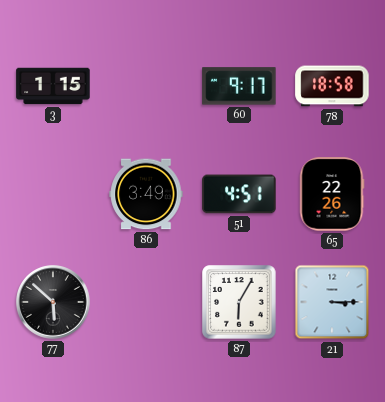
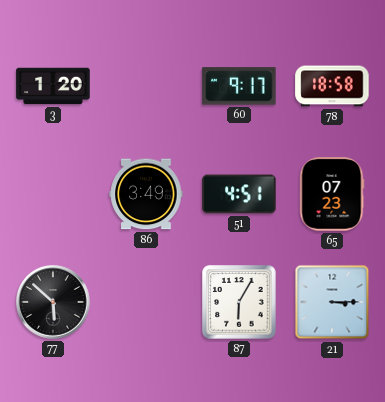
3: 1:15 -> 1:20 (53, 86)
65: 22:26 -> 07:23 (332, 194)
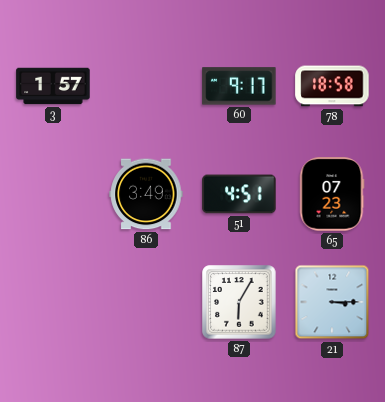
3: 1:20 -> 1:57 (53, 86)
77: 5:52 -> none (54, 303)
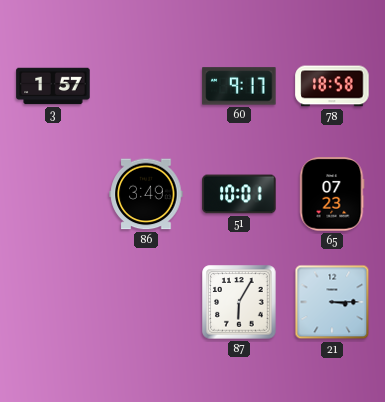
51: 4:51 -> 10:01 (239, 194)
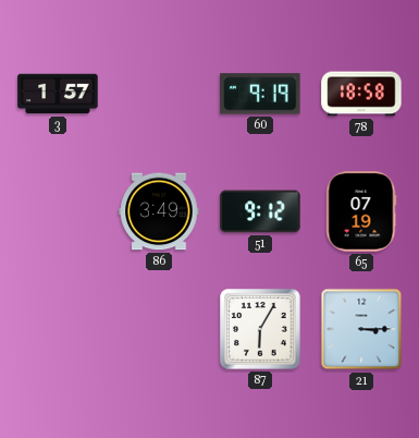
60: 9:17 -> 9:19 (260, 94)
51: 10:01 -> 9:12 (260, 211)
65: 07:23 -> 07:19 (361, 211)
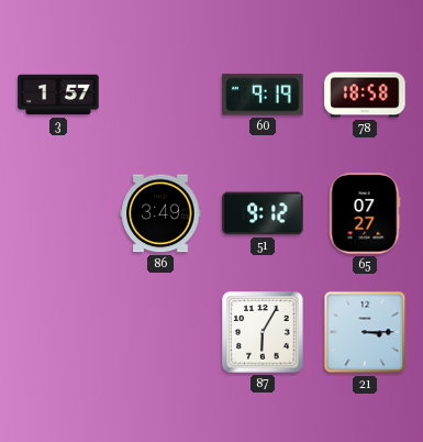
65: 07:19 -> 07:27 (365, 213)
